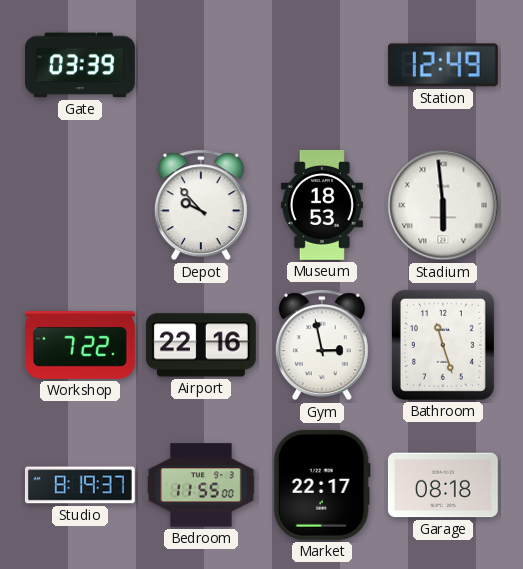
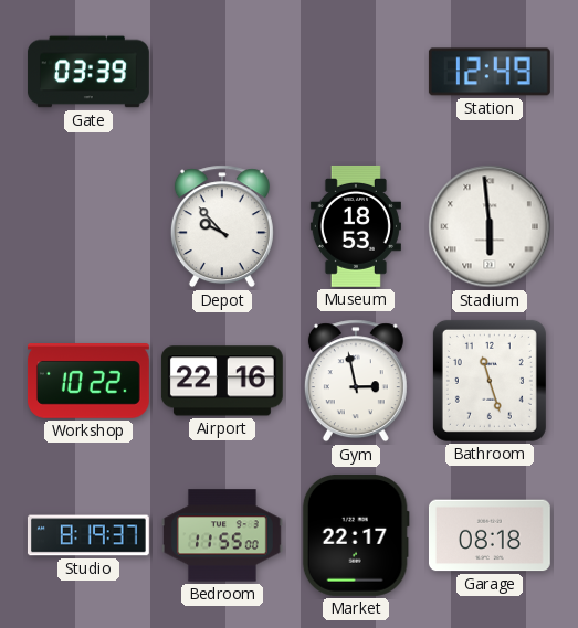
Workshop: 7:22 -> 10:22 (88, 382)
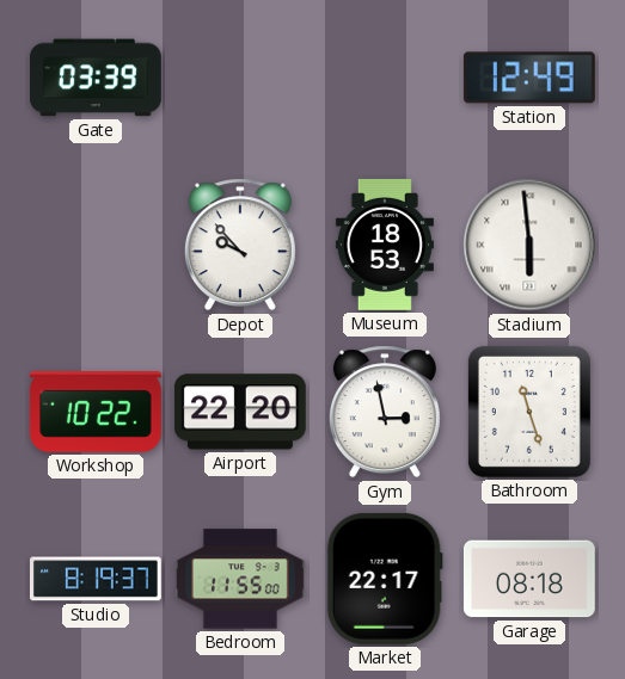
Airport: 22:16 -> 22:20 (240, 412)
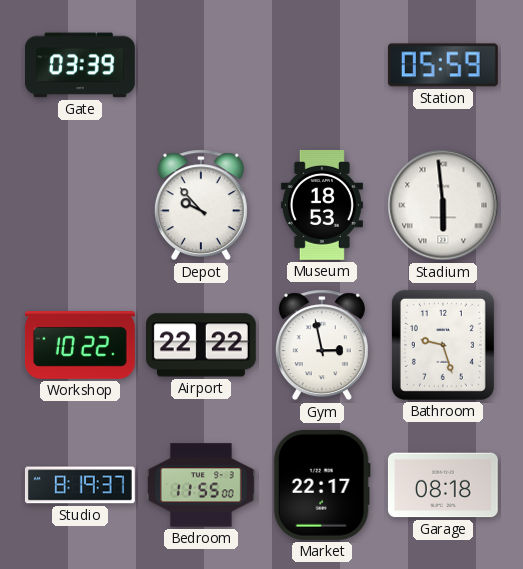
Station: 12:49 -> 05:59 (443, 65)
Airport: 22:20 -> 22:22 (201, 345)
Bathroom: 11:27 -> 9:27 (443, 345)
